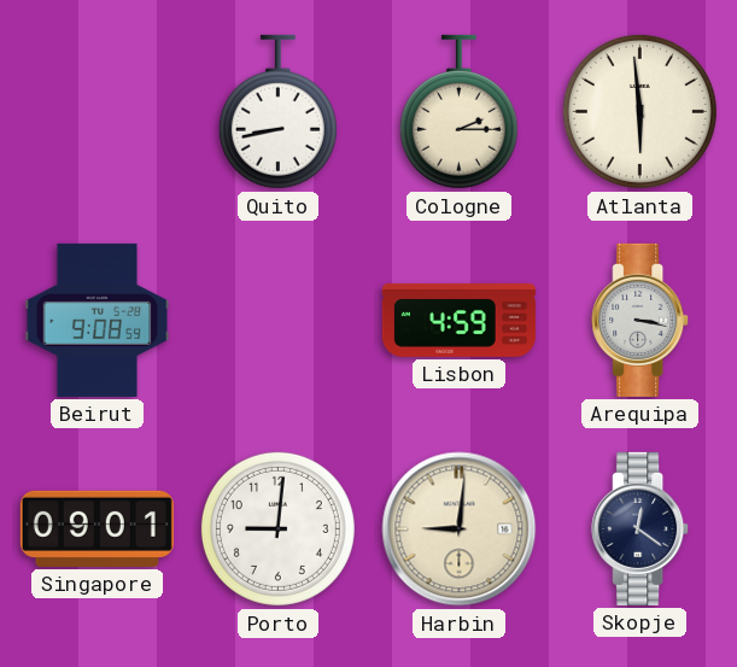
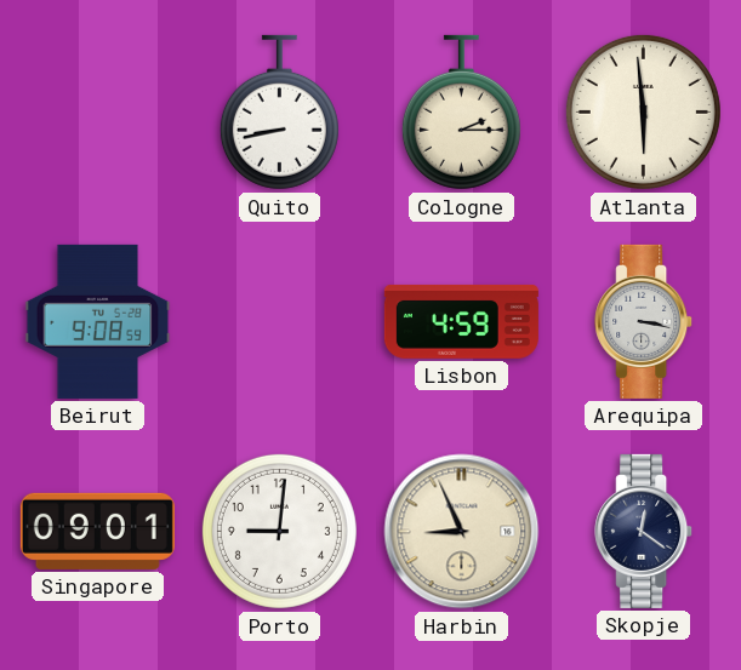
Harbin: 9:01 -> 8:56 (462, 532)
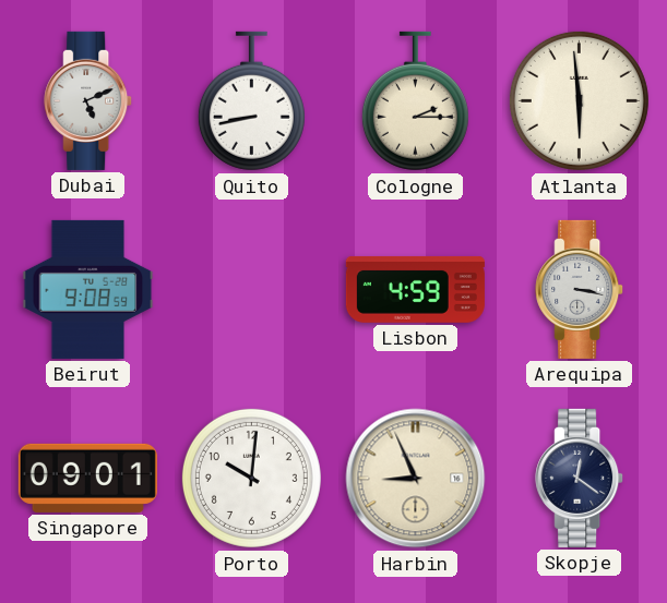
Dubai: none -> 5:11 (88, 100)
Porto: 9:01 -> 10:01 (251, 478)
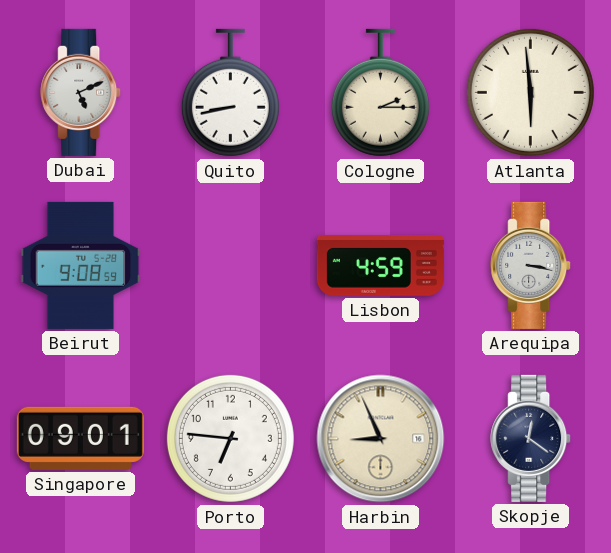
Porto: 10:01 -> 6:46 (230, 438)
